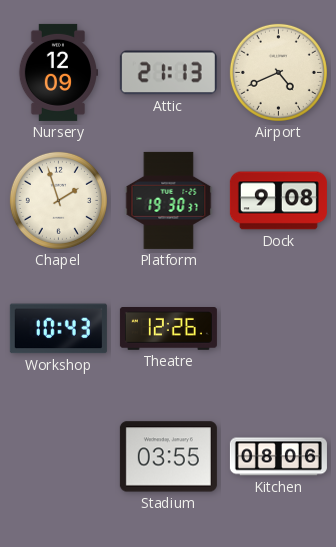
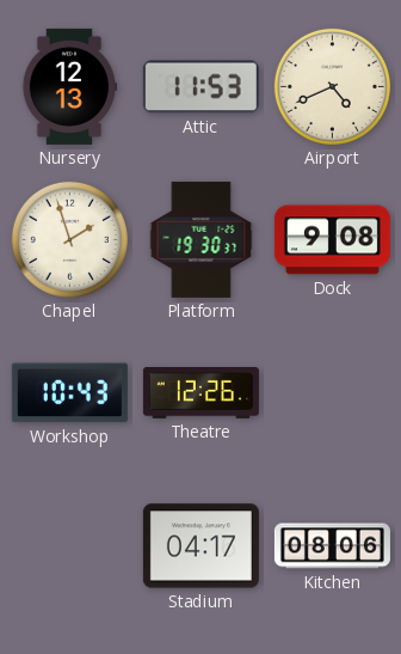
Nursery: 12:09 -> 12:13 (69, 86)
Attic: 21:13 -> 11:53 (200, 87)
Stadium: 03:55 -> 04:17 (200, 546)
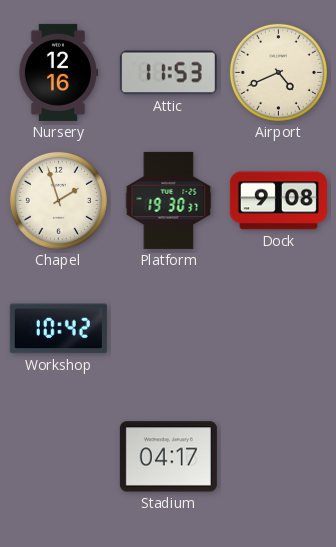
Nursery: 12:13 -> 12:16 (58, 72)
Workshop: 10:43 -> 10:42 (58, 329)
Theatre: 12:26 -> none (200, 393)
Kitchen: 08:06 -> none (332, 546)
